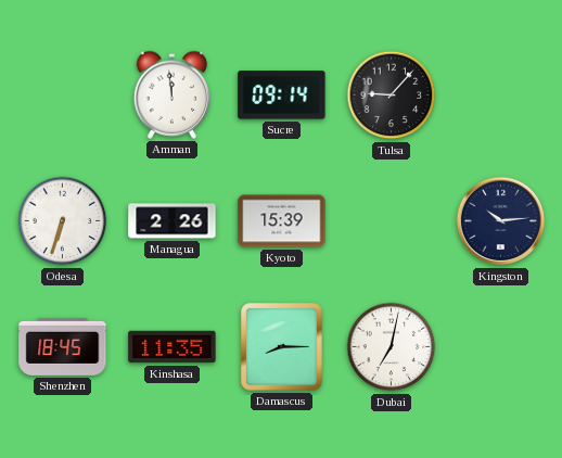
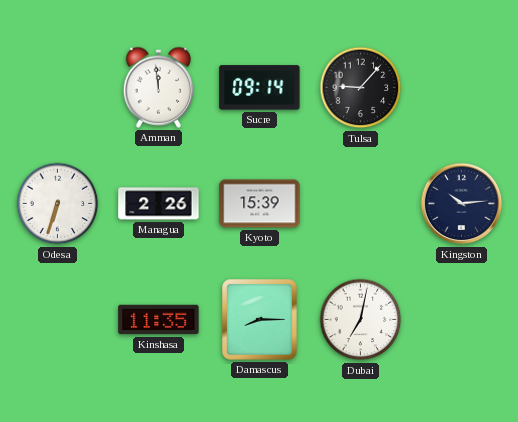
Shenzhen: 18:45 -> none (63, 346)
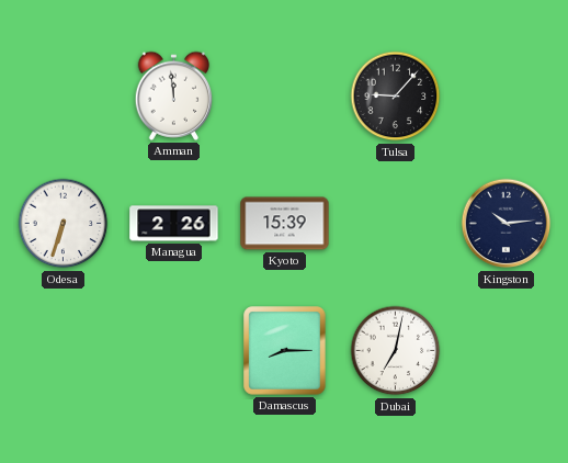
Sucre: 09:14 -> none (260, 88)
Kinshasa: 11:35 -> none (159, 320)
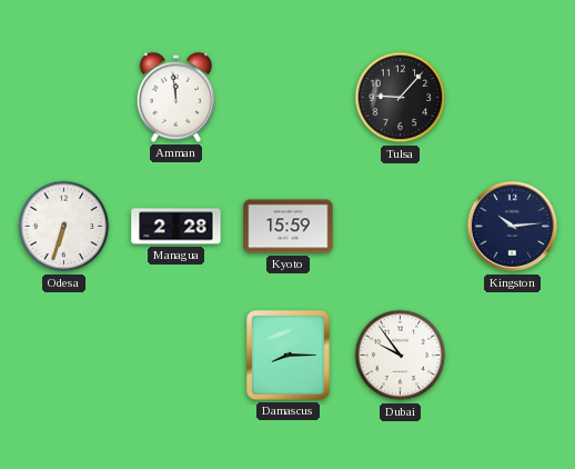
Managua: 2:26 -> 2:28 (176, 227)
Kyoto: 15:39 -> 15:59 (289, 227)
Dubai: 7:02 -> 9:54 (401, 356)
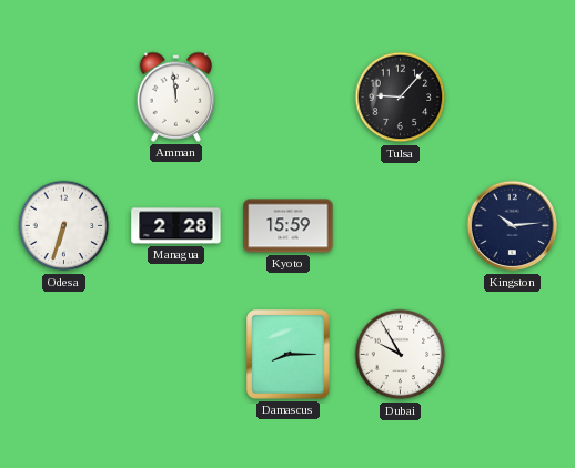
Dubai: 9:54 -> 9:55 (401, 355)
